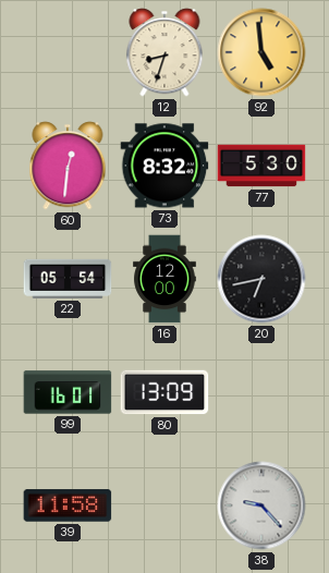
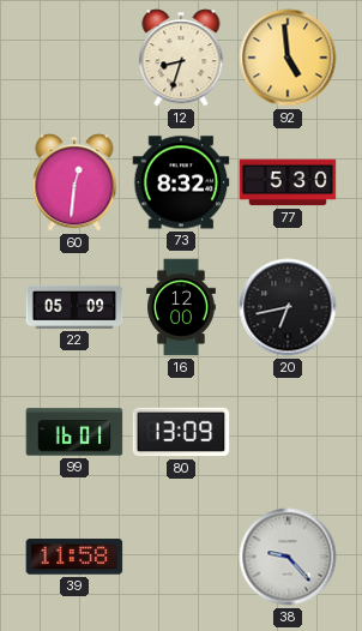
22: 05:54 -> 05:09 (74, 307)
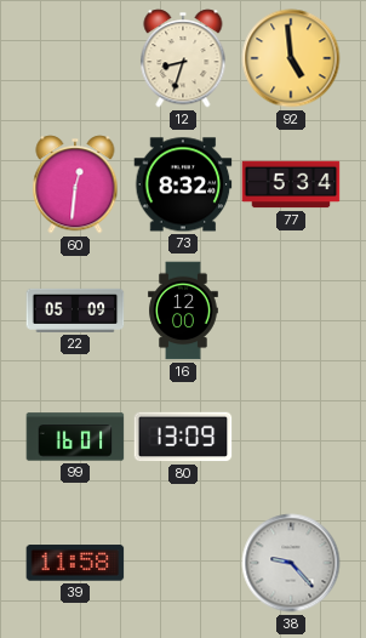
77: 5:30 -> 5:34 (291, 184)
20: 6:43 -> none (288, 307)
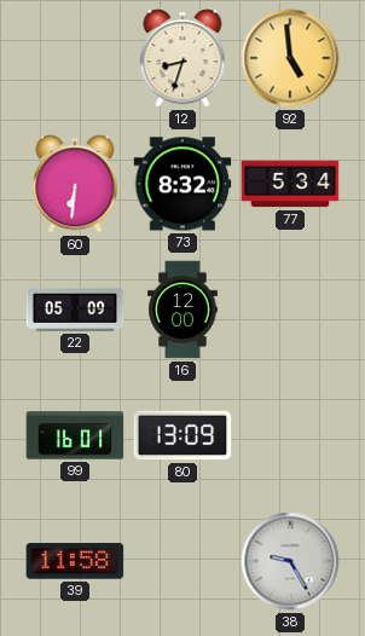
60: 12:31 -> 6:31 (75, 184)
38: 9:23 -> 9:25 (290, 561)
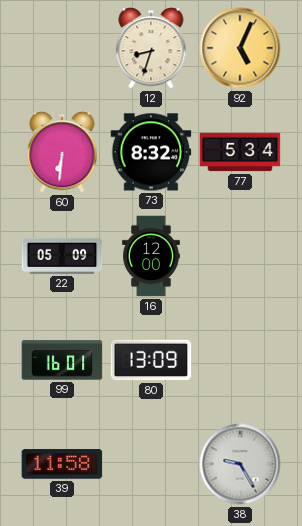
92: 4:59 -> 5:04 (240, 48)
